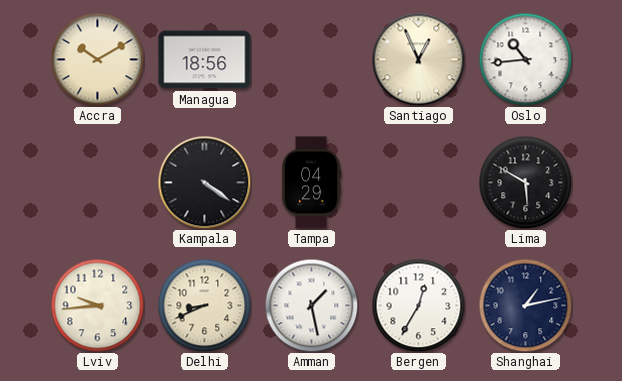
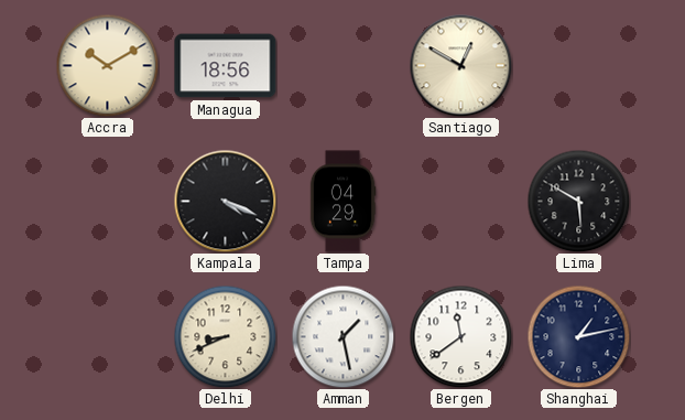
Santiago: 12:56 -> 12:50 (460, 65)
Oslo: 10:44 -> none (525, 59)
Kampala: 4:21 -> 4:19 (225, 201)
Lviv: 9:44 -> none (97, 305)
Bergen: 12:35 -> 11:39 (460, 336)
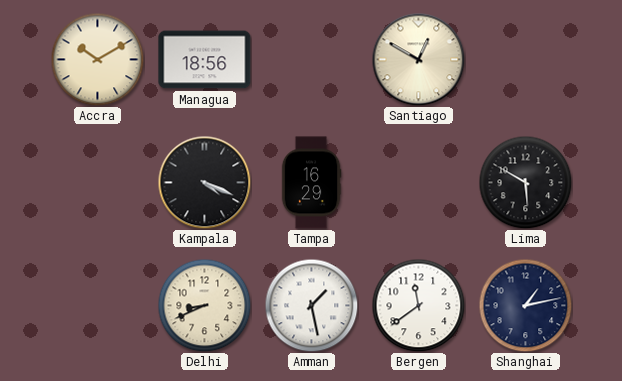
Tampa: 04:29 -> 16:29 (311, 183)
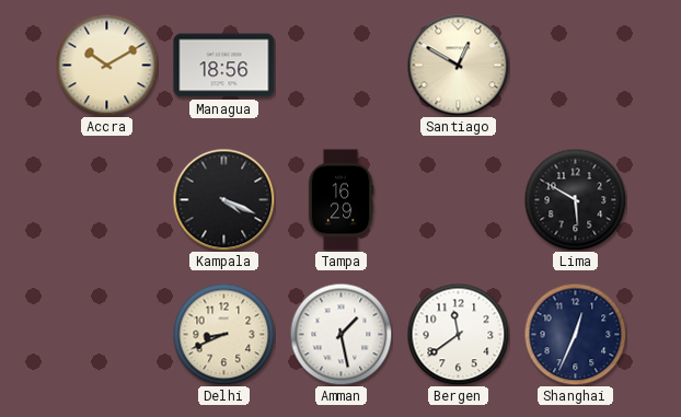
Shanghai: 1:13 -> 12:34 (575, 334)
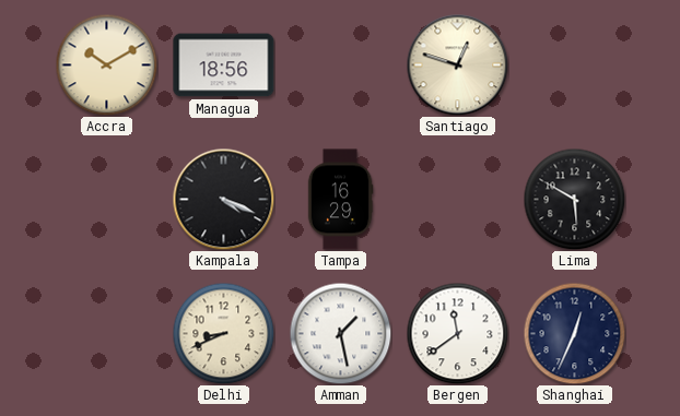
Santiago: 12:50 -> 12:48 (457, 64)
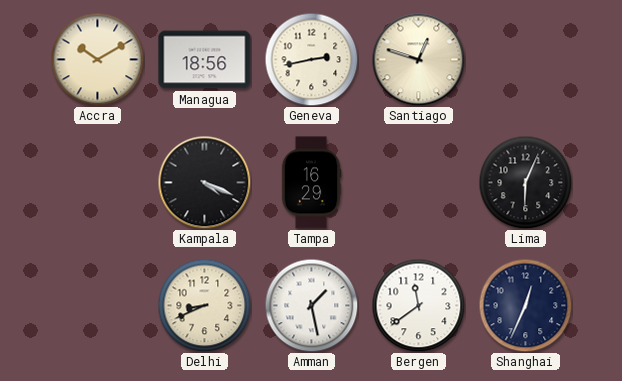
Geneva: none -> 2:43 (311, 59)
Lima: 5:50 -> 6:04 (525, 182)
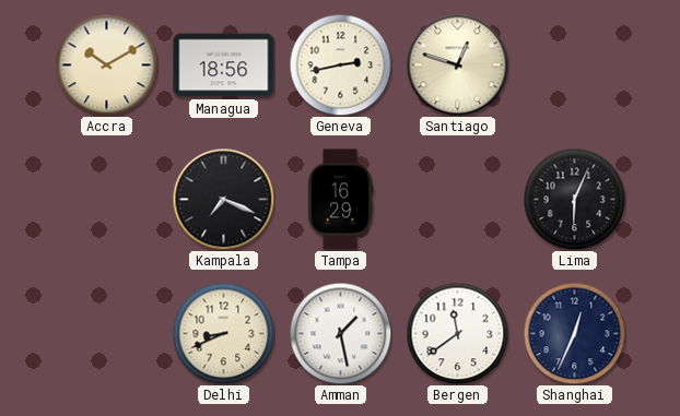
Kampala: 4:19 -> 7:19 (223, 199)
